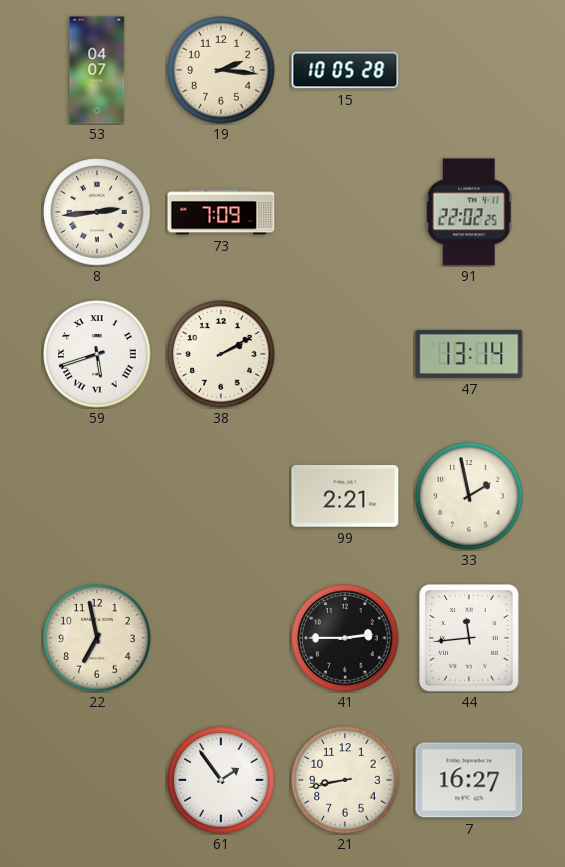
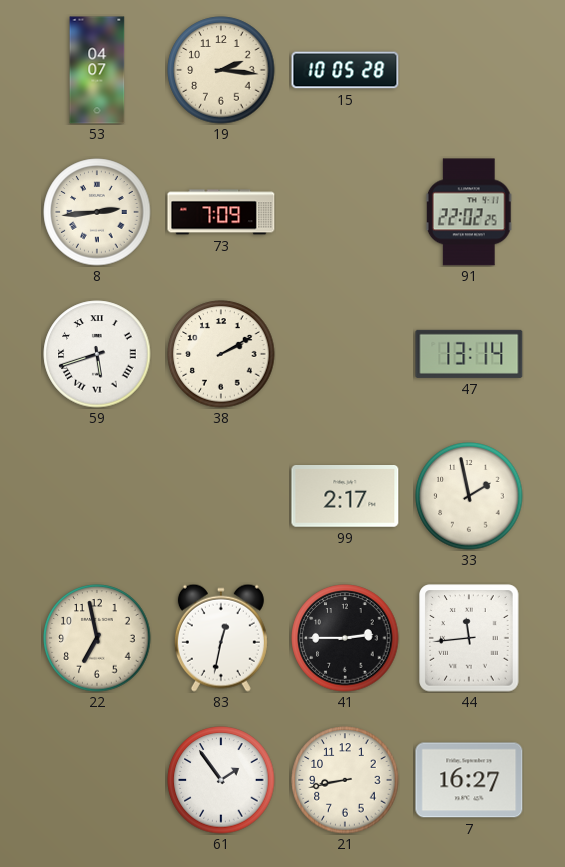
99: 2:21 -> 2:17 (345, 497)
83: none -> 12:32 (221, 638)
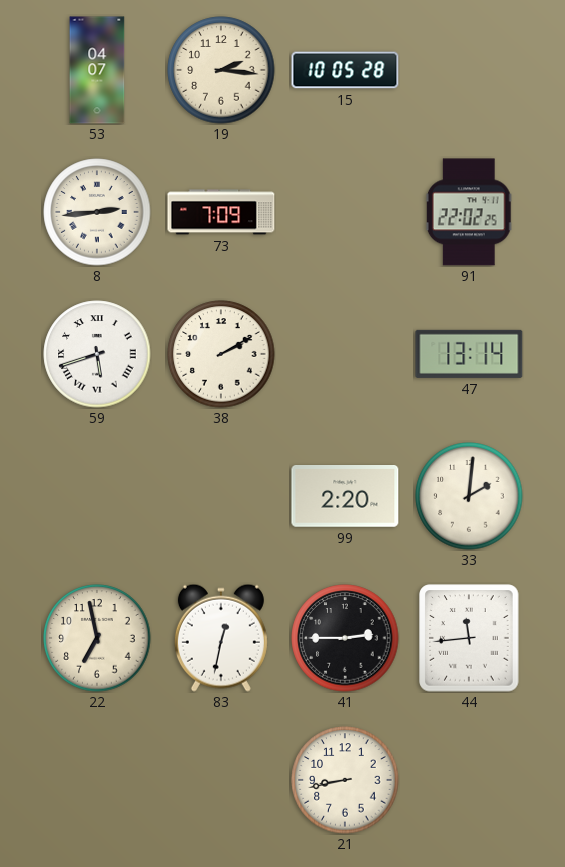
99: 2:17 -> 2:20 (345, 497)
33: 1:58 -> 2:01 (469, 496)
61: 1:54 -> none (221, 780)
7: 16:27 -> none (469, 780)
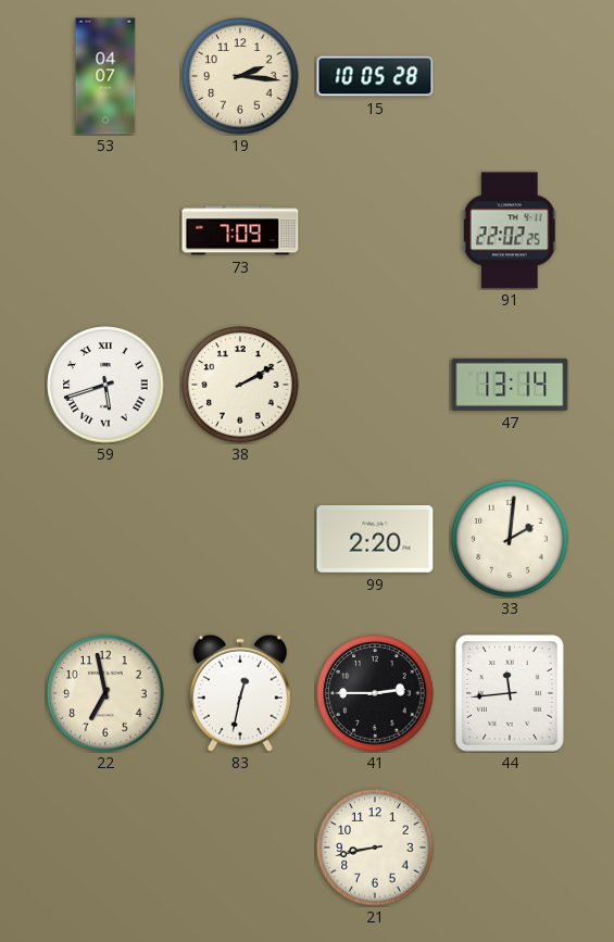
8: 2:44 -> none (97, 212)
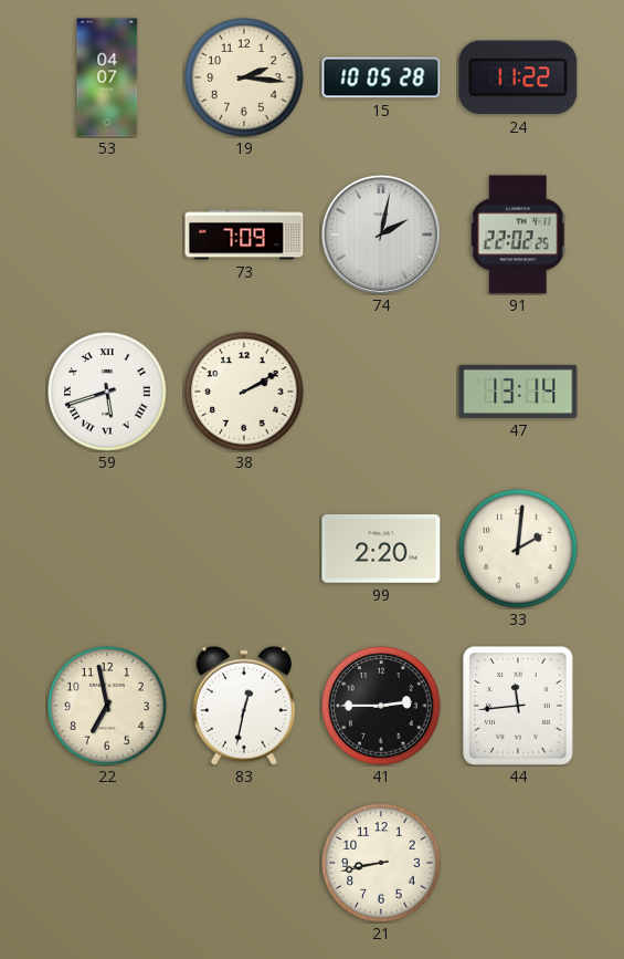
24: none -> 11:22 (518, 77)
74: none -> 2:02 (381, 234)
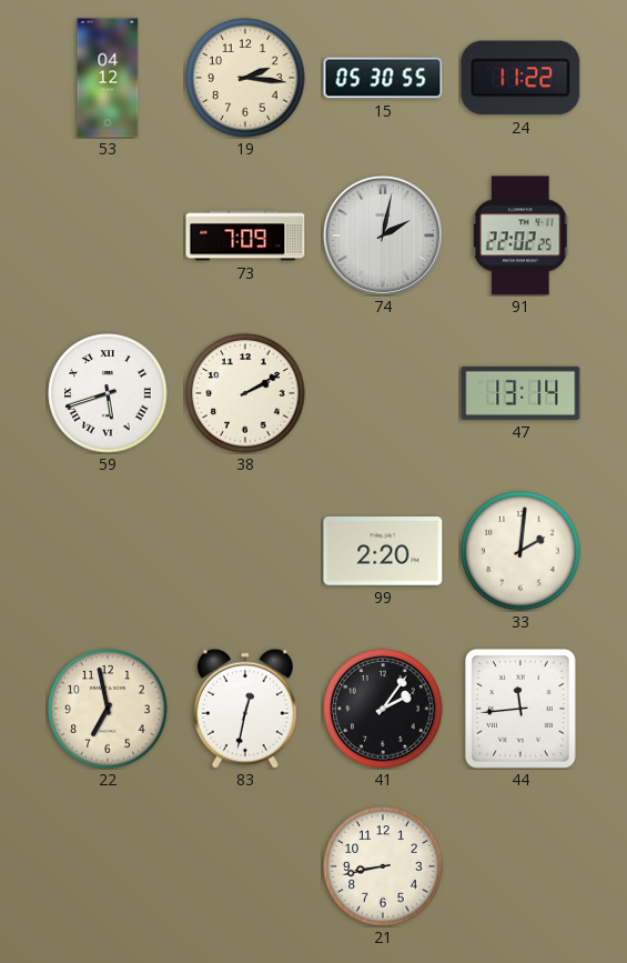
53: 04:07 -> 04:12 (108, 78)
15: 10:05 -> 05:30 (383, 78)
41: 2:45 -> 2:06 (383, 709)
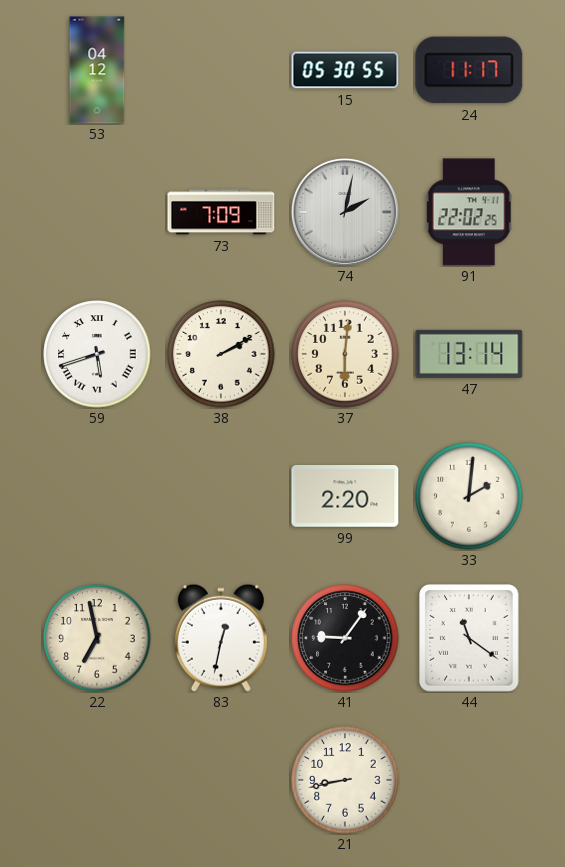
19: 2:16 -> none (245, 78)
24: 11:22 -> 11:17 (469, 70)
37: none -> 6:01 (345, 354)
41: 2:06 -> 9:06 (345, 638)
44: 11:44 -> 11:21 (469, 638)
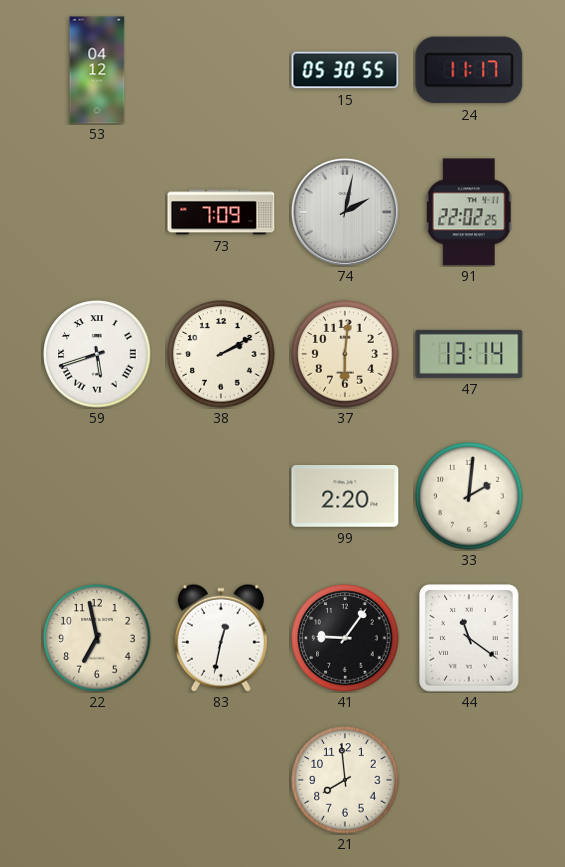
21: 8:43 -> 7:59 (345, 780)
